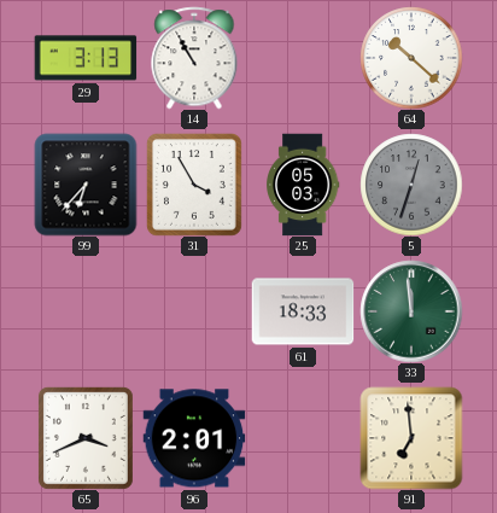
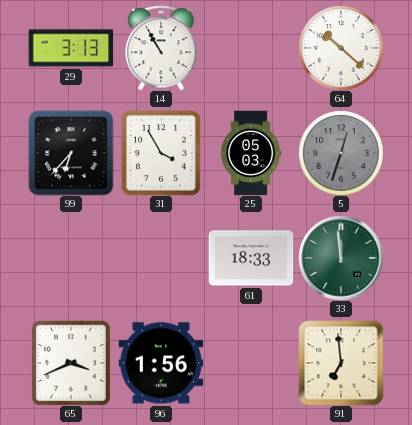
96: 2:01 -> 1:56 (161, 363)
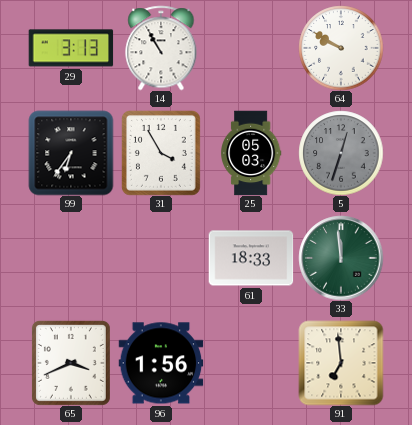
64: 10:22 -> 9:50 (341, 48)
99: 6:37 -> 6:36 (71, 153)
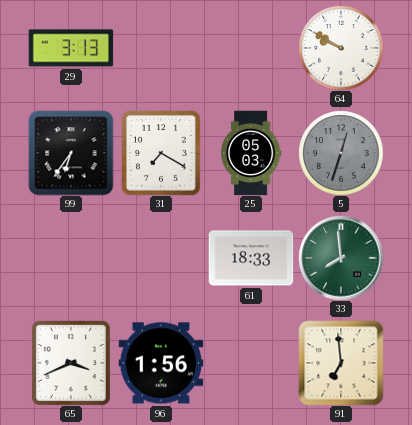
14: 10:55 -> none (161, 48)
31: 3:55 -> 7:20 (161, 153)
33: 11:59 -> 7:59 (341, 258)
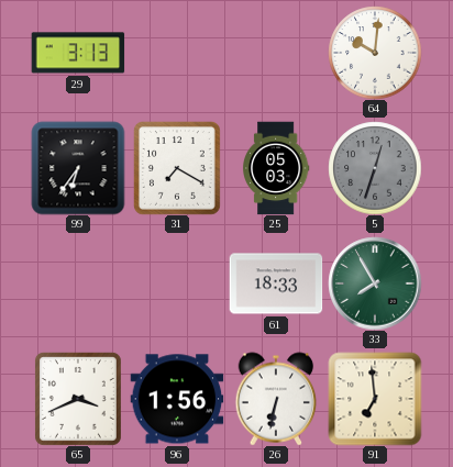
64: 9:50 -> 10:01 (375, 53)
33: 7:59 -> 7:55 (375, 283)
26: none -> 6:32 (276, 399)
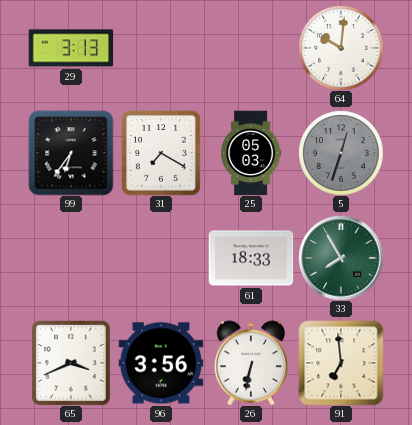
96: 1:56 -> 3:56 (161, 363)
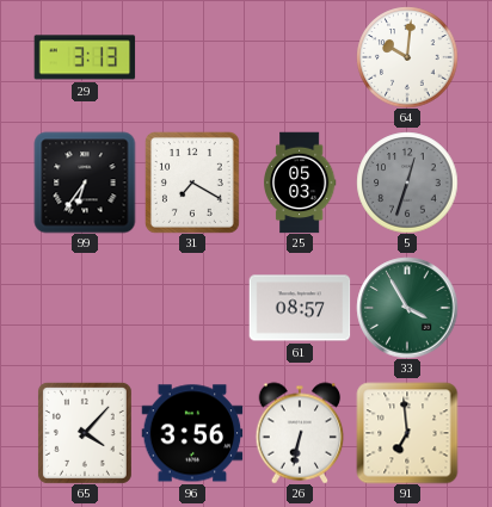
61: 18:33 -> 08:57 (300, 308)
33: 7:55 -> 3:55 (407, 308)
65: 3:41 -> 4:07 (85, 433)
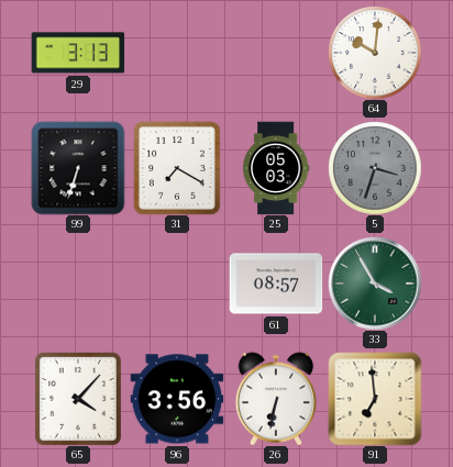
99: 6:36 -> 6:33 (78, 168)
5: 12:33 -> 3:33 (375, 168)
